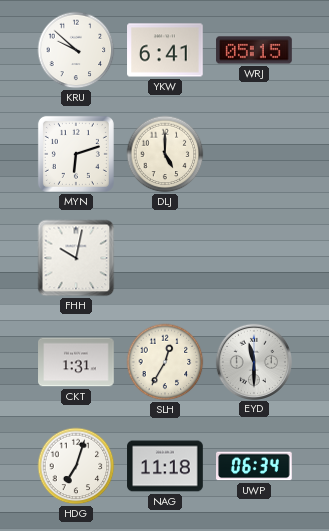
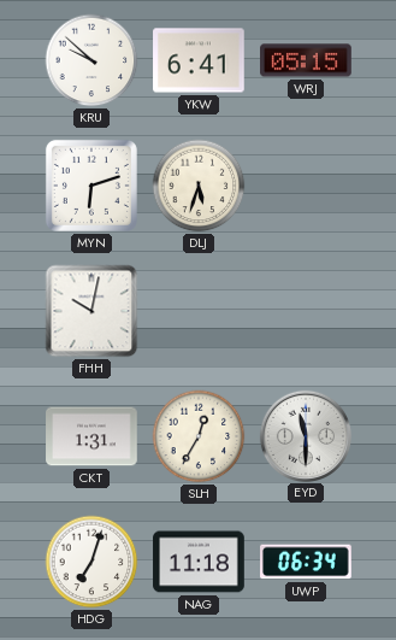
DLJ: 5:00 -> 5:33 (199, 186)
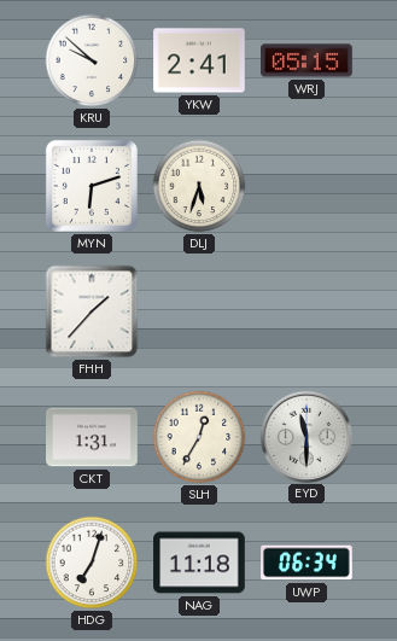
YKW: 6:41 -> 2:41 (199, 60)
FHH: 10:02 -> 1:37 (92, 311)
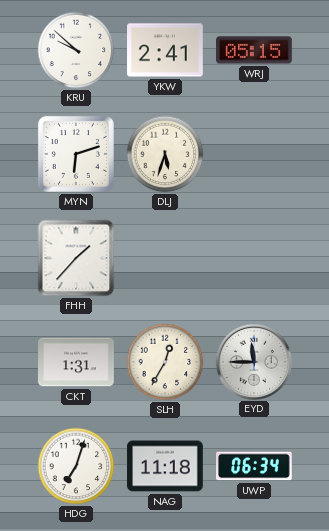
EYD: 11:30 -> 11:45 (253, 361)
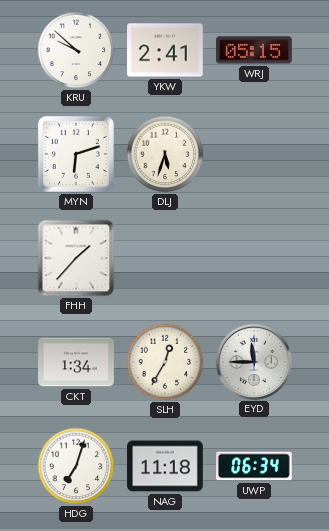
CKT: 1:31 -> 1:34 (76, 362)
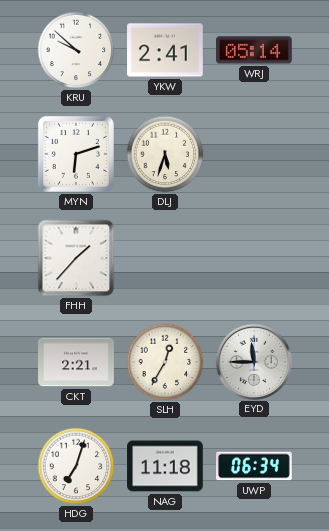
WRJ: 05:15 -> 05:14 (254, 50)
CKT: 1:34 -> 2:21 (76, 362)
